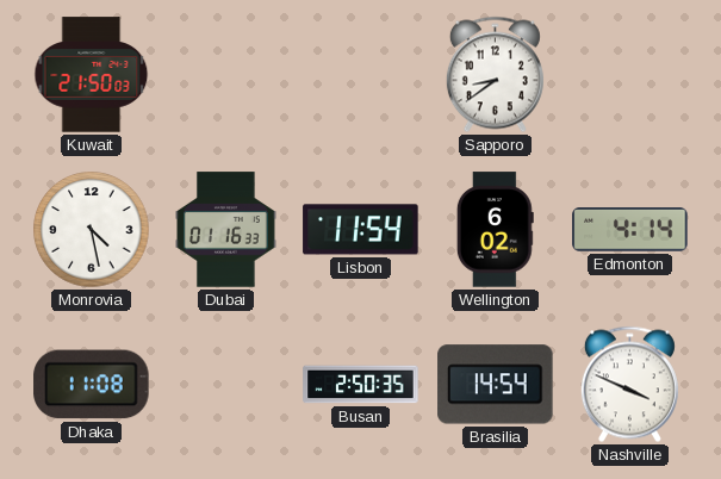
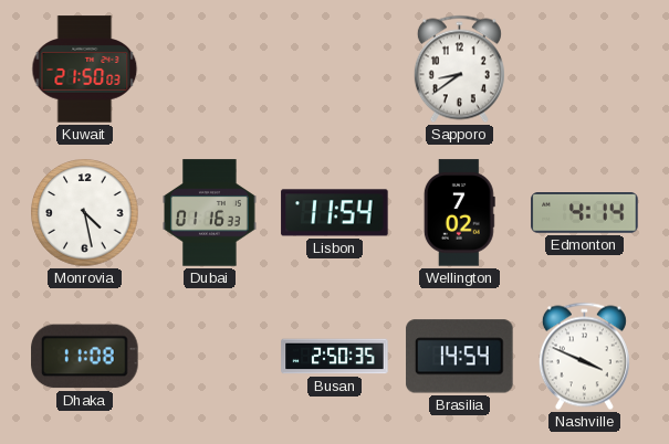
Wellington: 6:02 -> 7:02 (459, 213)
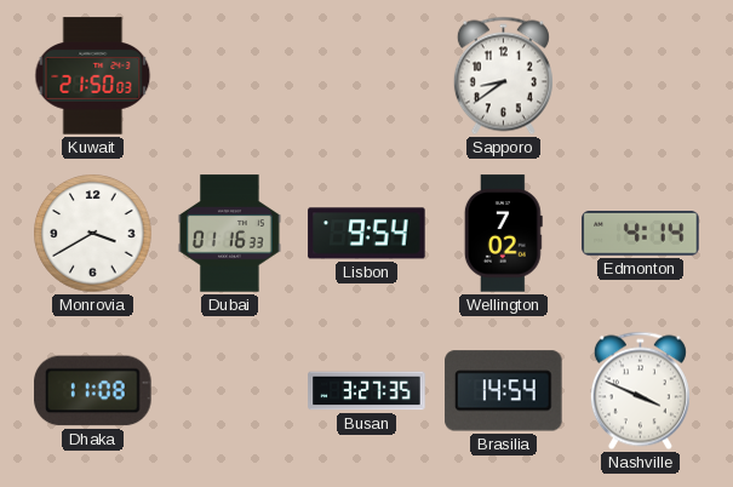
Monrovia: 4:28 -> 3:40 (93, 234)
Lisbon: 11:54 -> 9:54 (367, 234)
Busan: 2:50 -> 3:27 (367, 391)
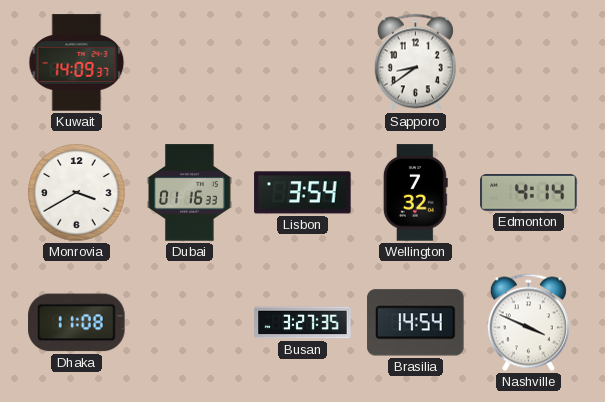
Kuwait: 21:50 -> 14:09 (77, 63)
Lisbon: 9:54 -> 3:54 (303, 193)
Wellington: 7:02 -> 7:32 (415, 193)
